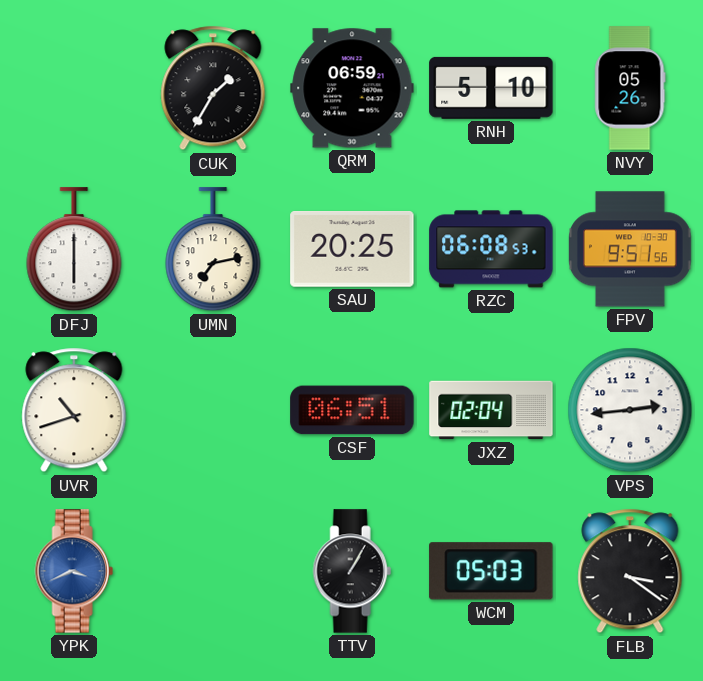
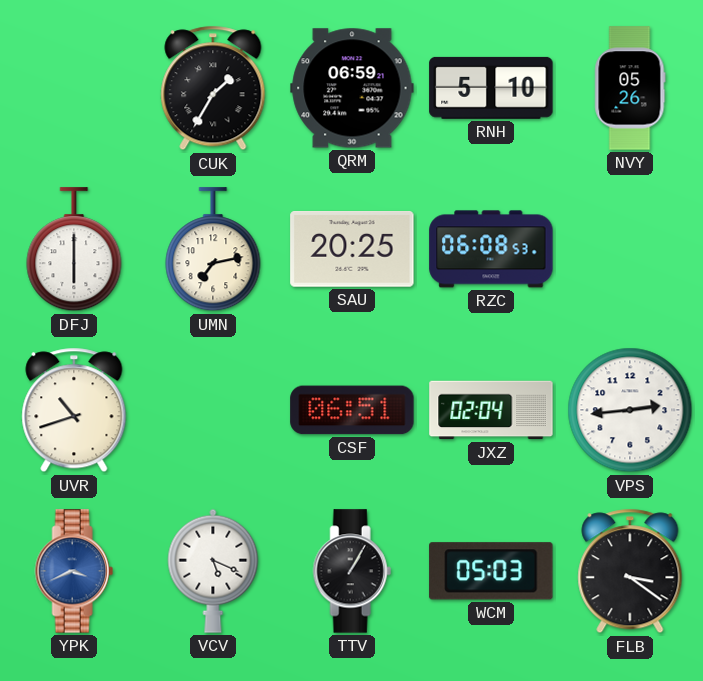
FPV: 9:51 -> none (631, 249)
VCV: none -> 5:19 (213, 571)
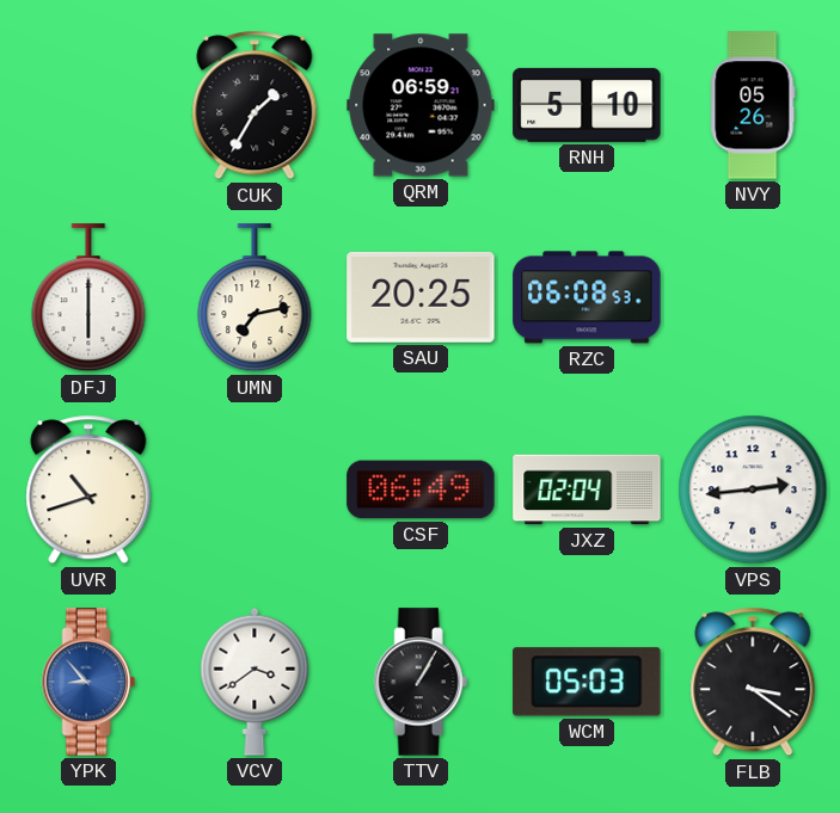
CSF: 06:51 -> 06:49 (421, 489)
YPK: 3:41 -> 8:53 (88, 682)
VCV: 5:19 -> 3:39 (255, 682)
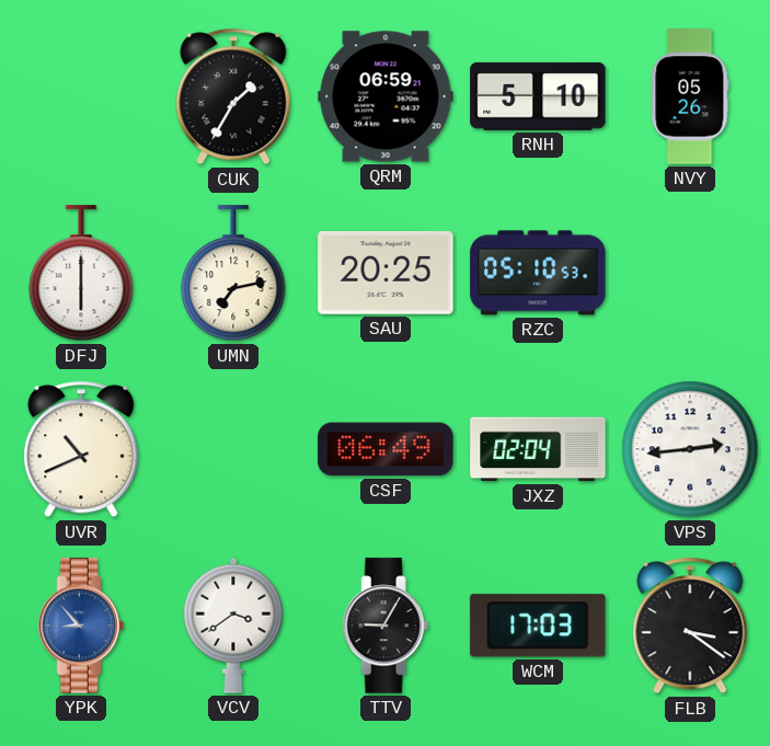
RZC: 06:08 -> 05:10 (538, 273)
UVR: 10:42 -> 10:41 (81, 449)
TTV: 1:05 -> 9:05 (386, 626)
WCM: 05:03 -> 17:03 (538, 626)
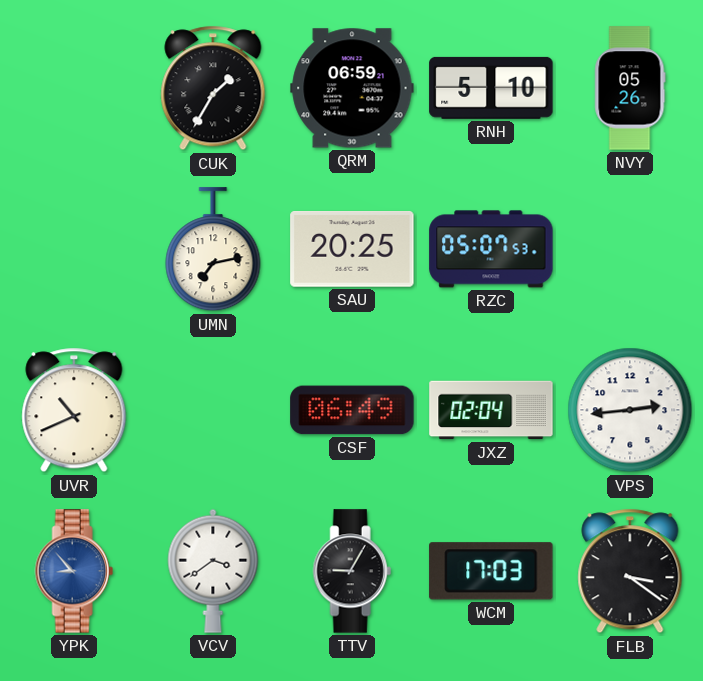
DFJ: 6:00 -> none (81, 274)
RZC: 05:10 -> 05:07 (491, 249)
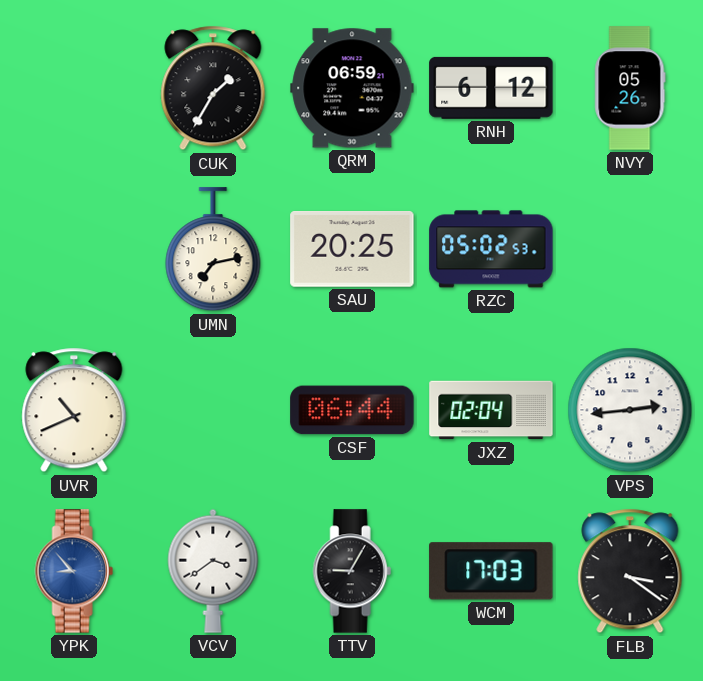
RNH: 5:10 -> 6:12 (491, 88)
RZC: 05:07 -> 05:02 (491, 249)
CSF: 06:49 -> 06:44 (352, 410)
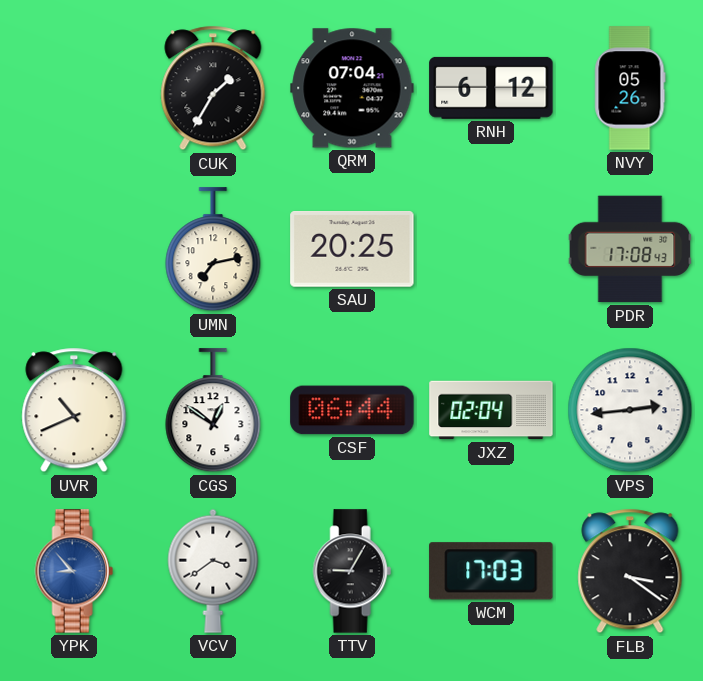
QRM: 06:59 -> 07:04 (352, 88)
RZC: 05:02 -> none (491, 249)
PDR: none -> 17:08 (630, 249)
CGS: none -> 12:51 (213, 411)
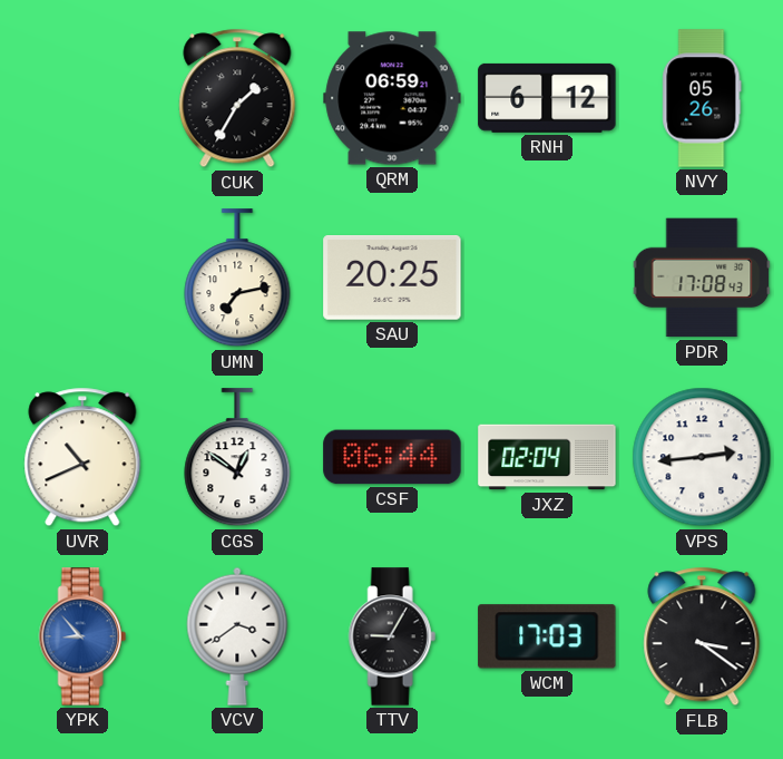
QRM: 07:04 -> 06:59 (392, 98)
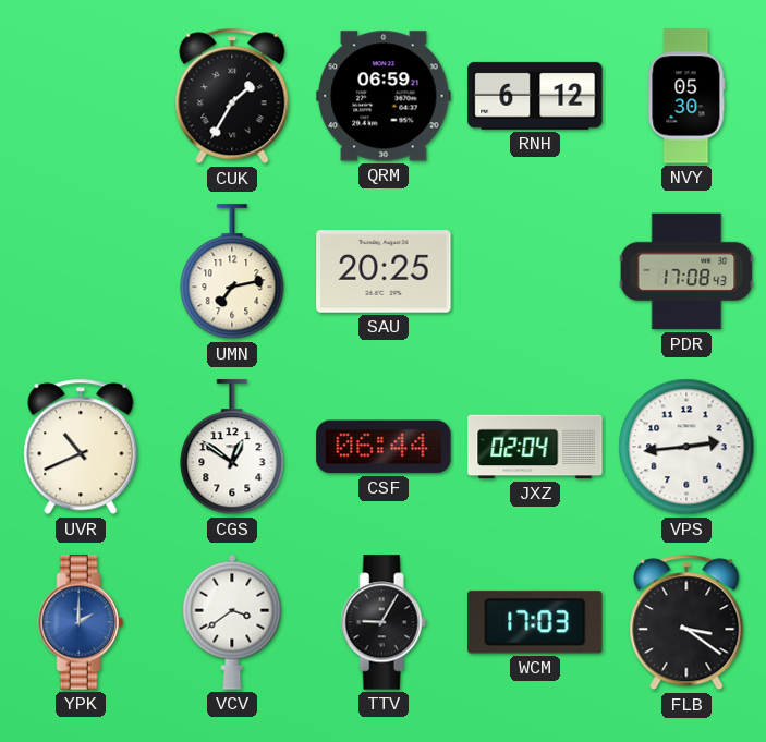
NVY: 05:26 -> 05:30 (686, 96)
YPK: 8:53 -> 2:00 (81, 622)
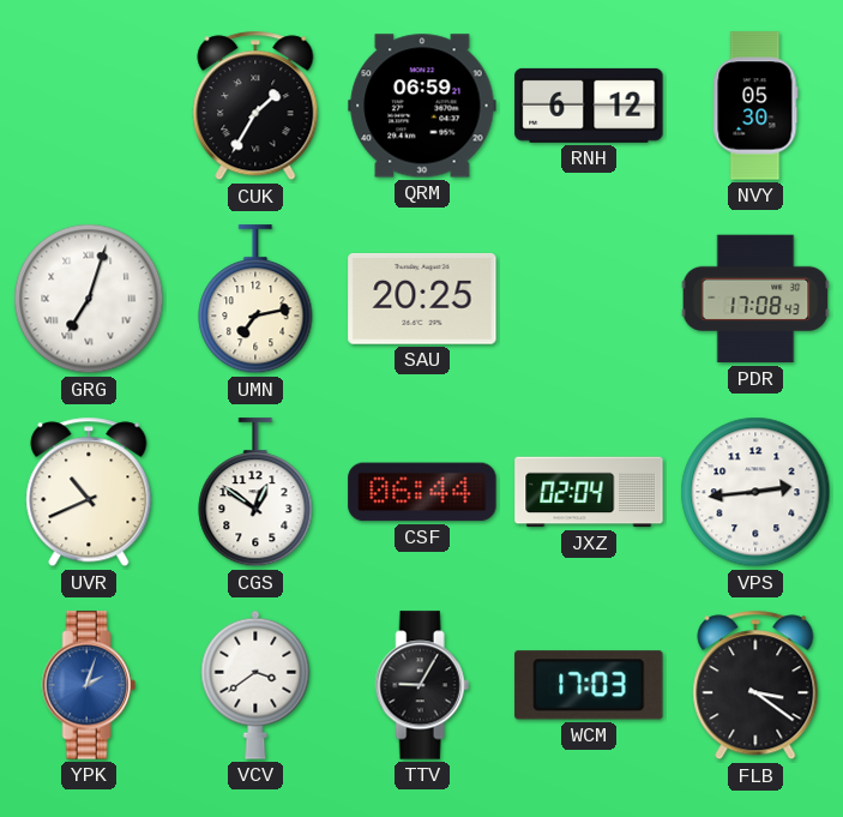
GRG: none -> 7:03 (89, 299)
YPK: 2:00 -> 2:03 (89, 685)
